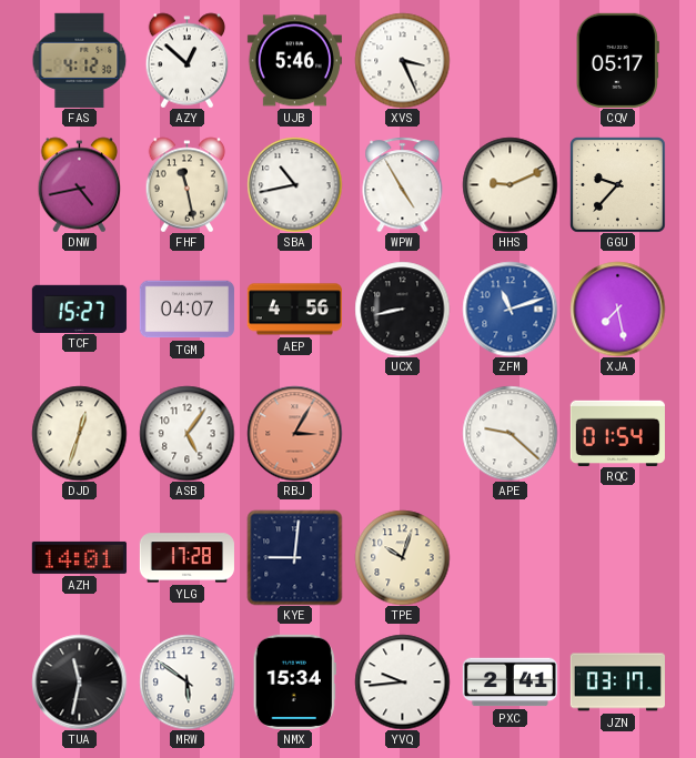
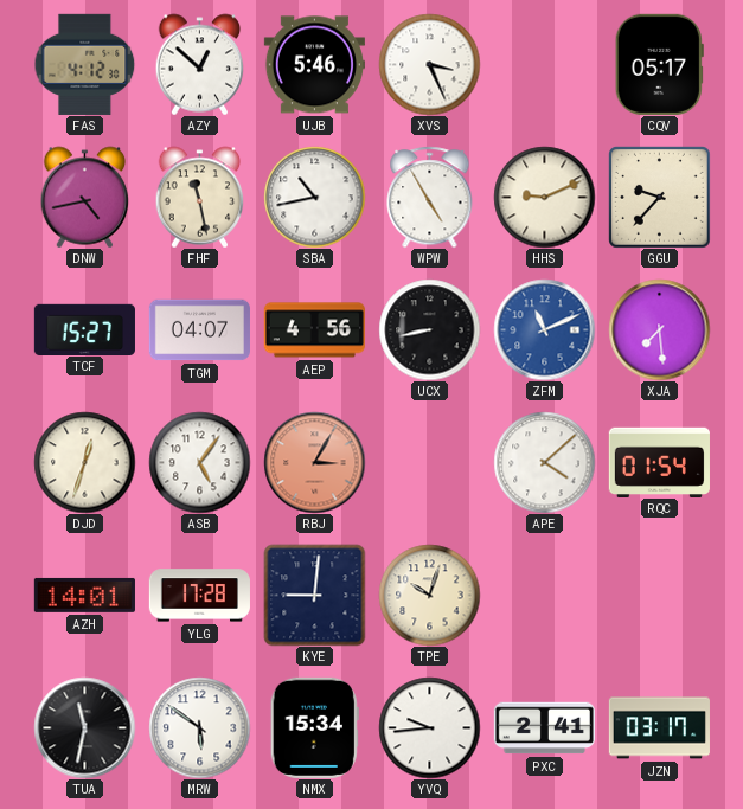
ZFM: 11:12 -> 11:11 (544, 329)
XJA: 7:28 -> 7:29 (659, 329)
APE: 9:22 -> 4:08 (544, 462)
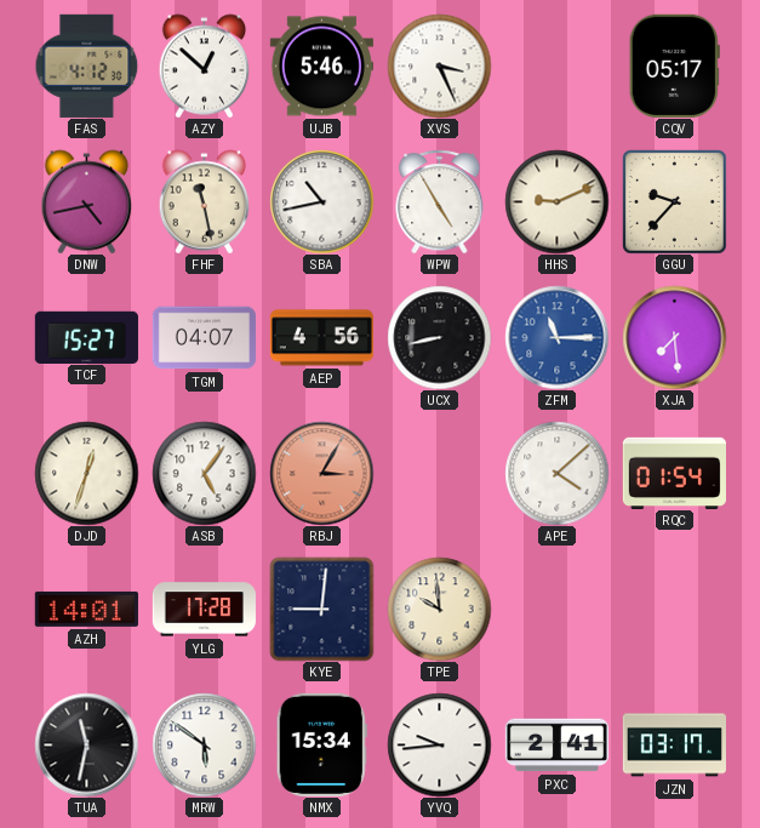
ZFM: 11:11 -> 11:15 (556, 337)
TPE: 10:03 -> 9:59 (439, 609)
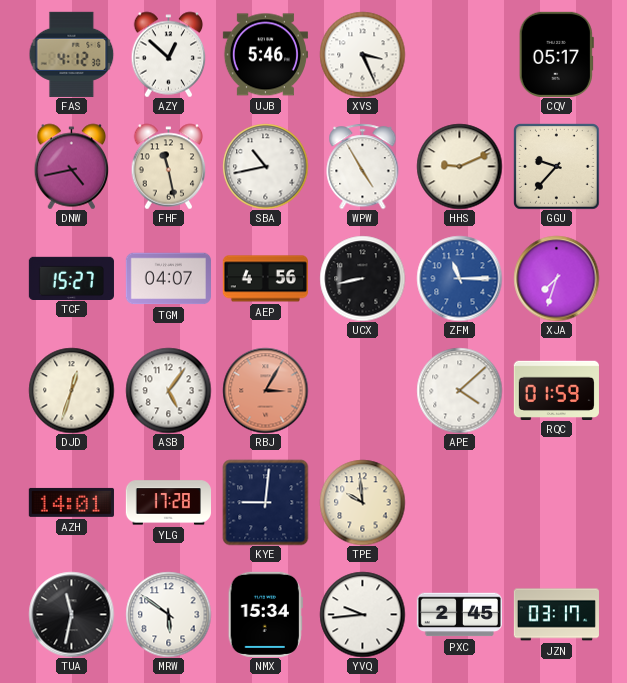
XJA: 7:29 -> 7:33 (556, 278)
RQC: 01:54 -> 01:59 (556, 390)
PXC: 2:41 -> 2:45 (459, 615)
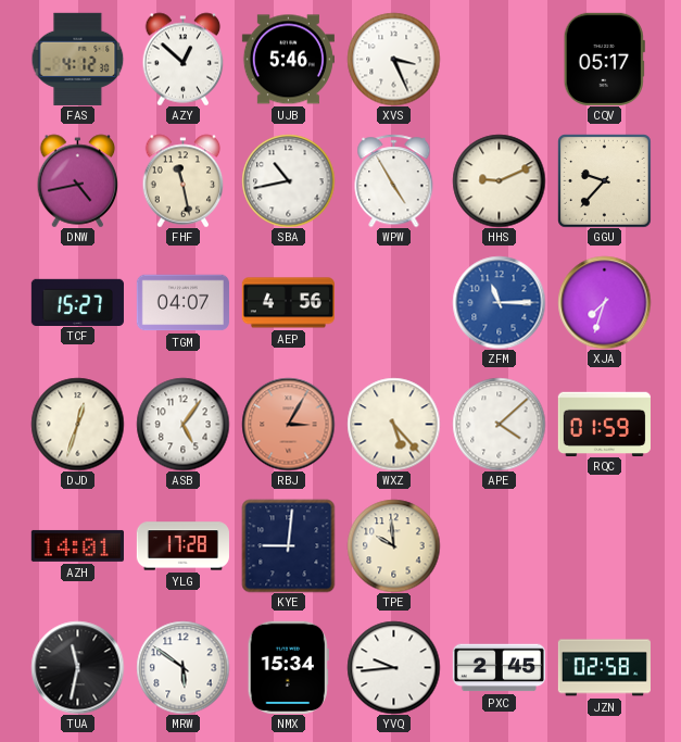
UCX: 8:43 -> none (362, 278)
WXZ: none -> 5:23 (393, 424)
JZN: 03:17 -> 02:58 (604, 668)
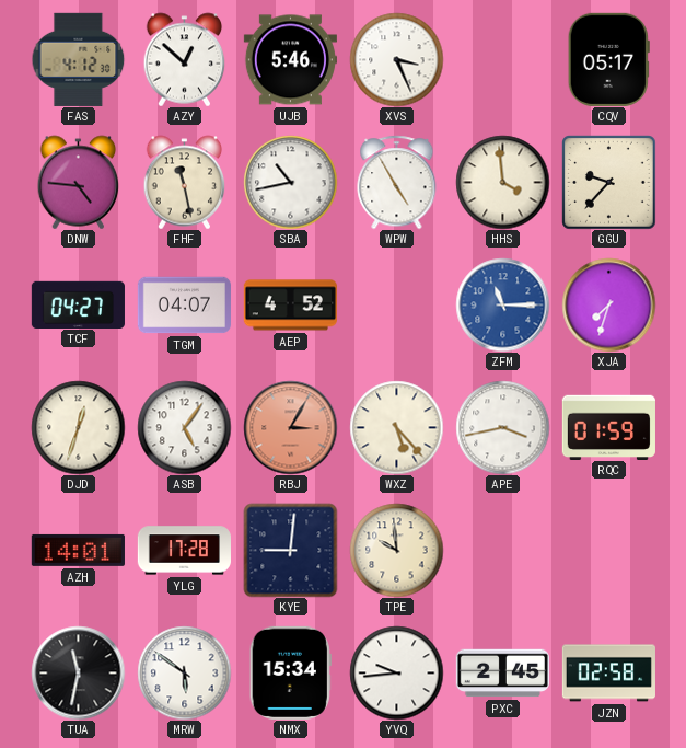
DNW: 4:43 -> 4:46 (79, 182)
HHS: 9:11 -> 3:59 (502, 182)
TCF: 15:27 -> 04:27 (78, 304)
AEP: 4:56 -> 4:52 (290, 306)
APE: 4:08 -> 3:43 (502, 427)
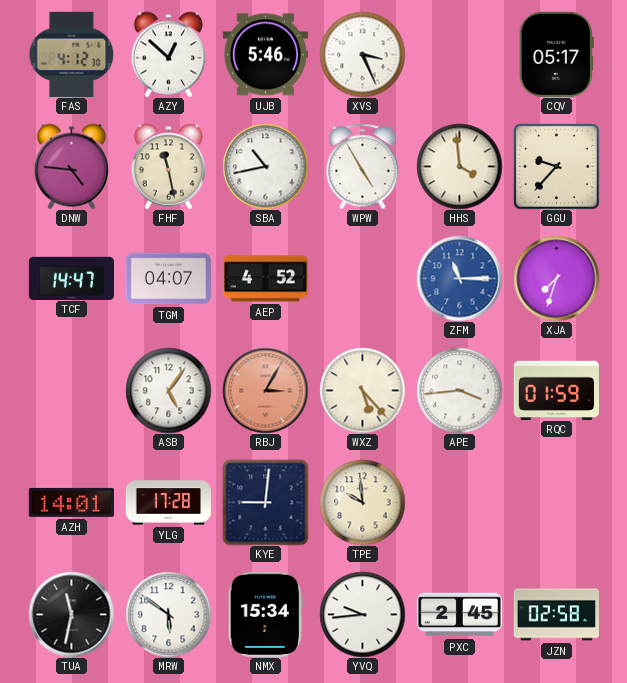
TCF: 04:27 -> 14:47 (71, 278)
DJD: 12:33 -> none (78, 427)
APE: 3:43 -> 3:44 (459, 390)
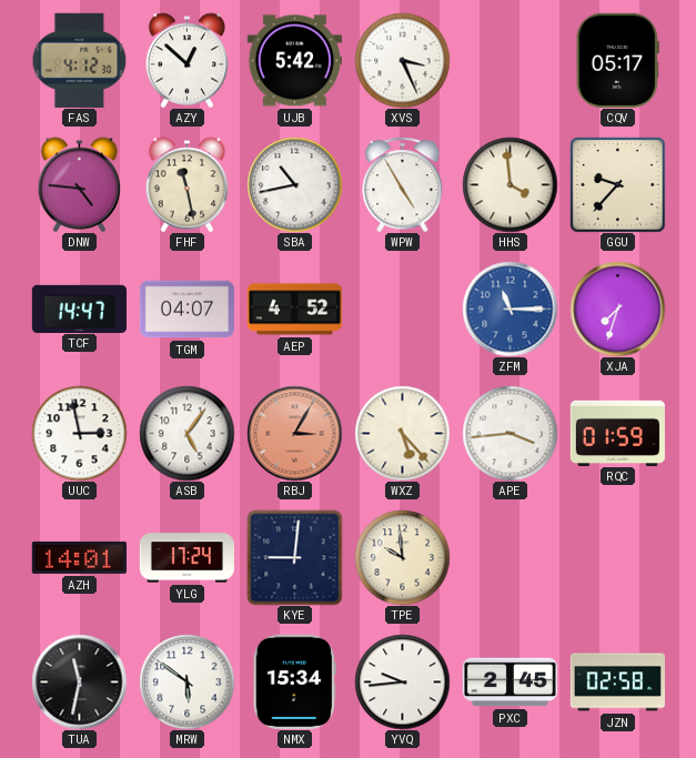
UJB: 5:46 -> 5:42 (294, 61)
UUC: none -> 2:58 (79, 433)
YLG: 17:28 -> 17:24 (186, 558)
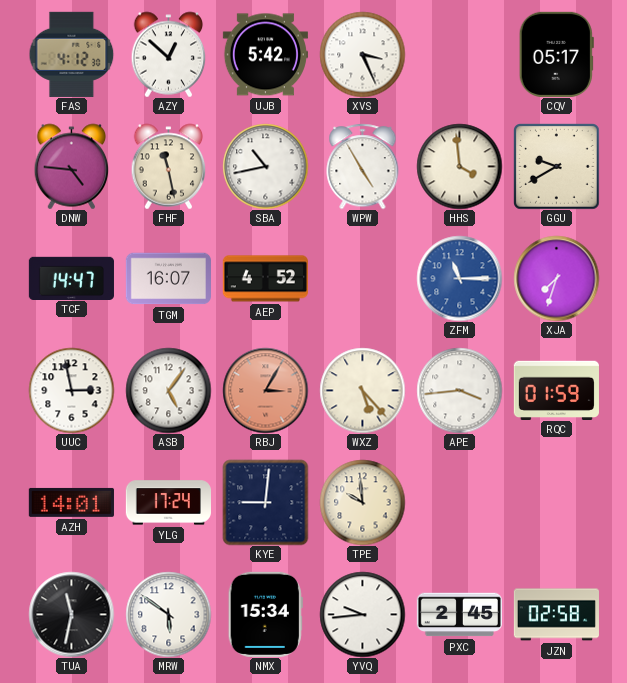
GGU: 9:37 -> 9:40 (557, 167)
TGM: 04:07 -> 16:07 (168, 279)
